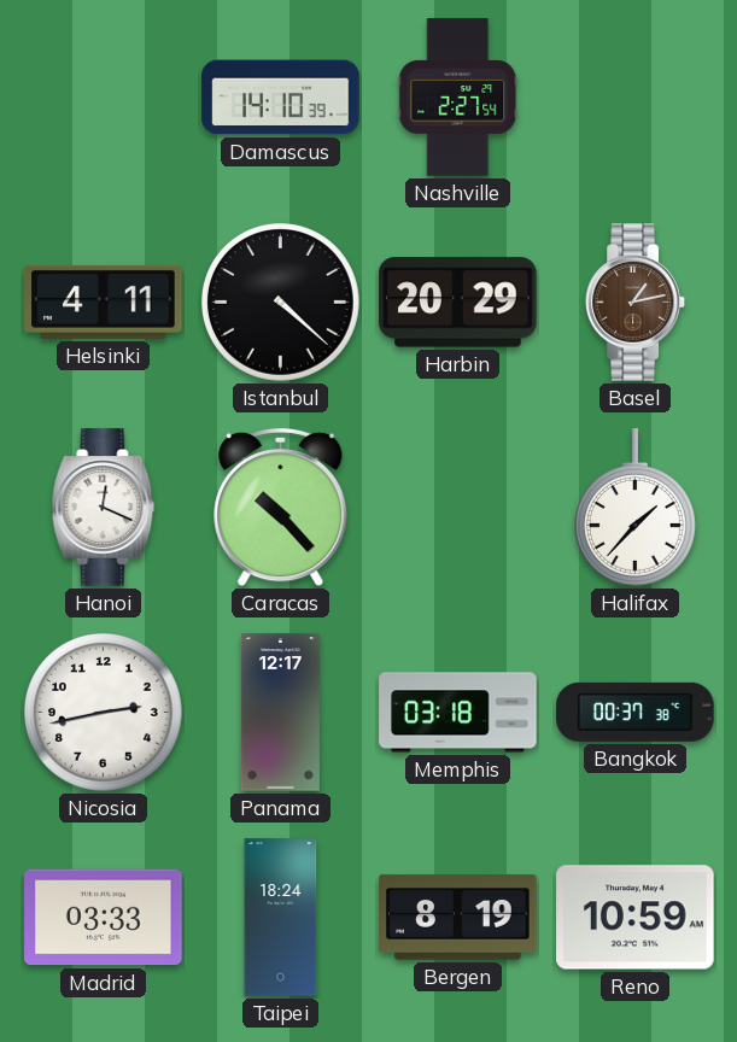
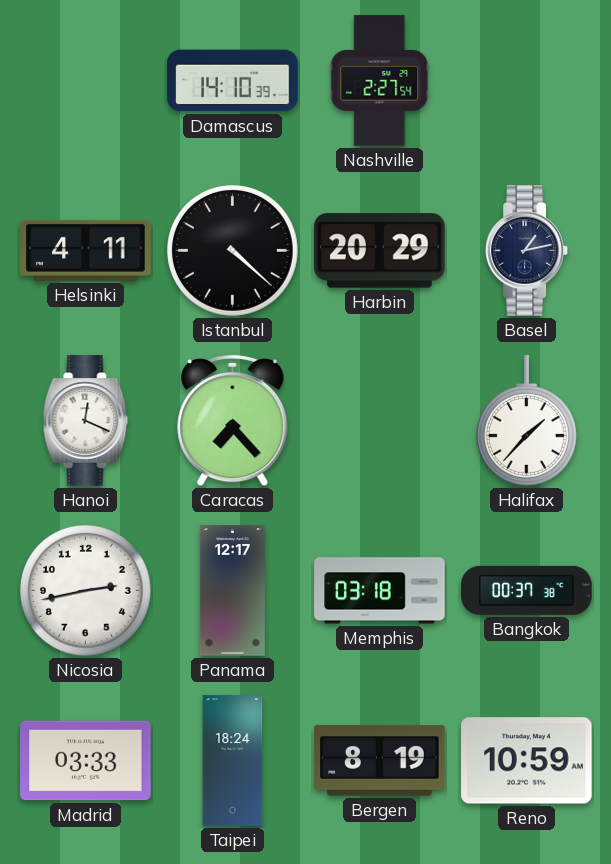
Basel dial: brown -> navy (527, 251)
Caracas: 10:23 -> 7:23 (233, 421)
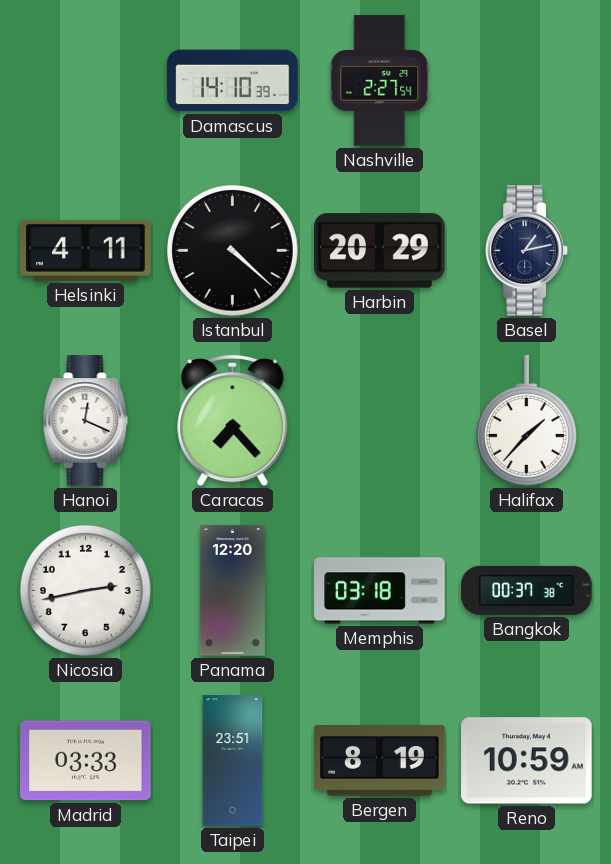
Panama: 12:17 -> 12:20 (232, 591)
Taipei: 18:24 -> 23:51 (233, 761)
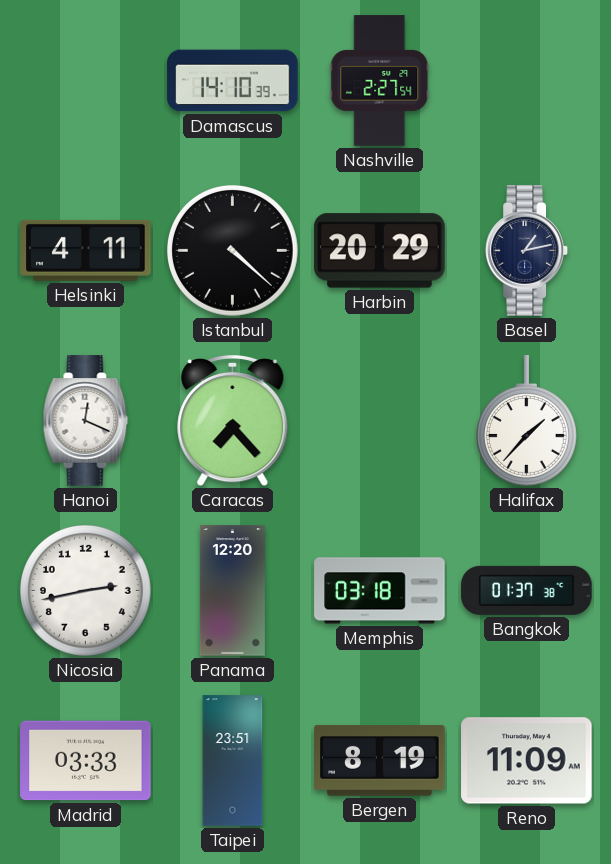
Bangkok: 00:37 -> 01:37 (527, 590)
Reno: 10:59 -> 11:09 (527, 761)
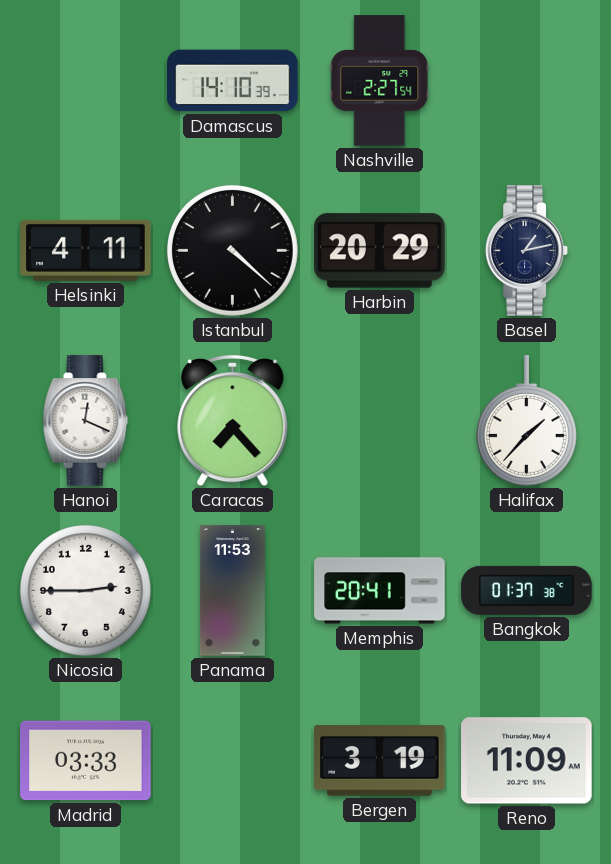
Nicosia: 2:43 -> 2:45 (86, 591)
Panama: 12:20 -> 11:53 (232, 591)
Memphis: 03:18 -> 20:41 (380, 591)
Taipei: 23:51 -> none (233, 761)
Bergen: 8:19 -> 3:19 (380, 761)
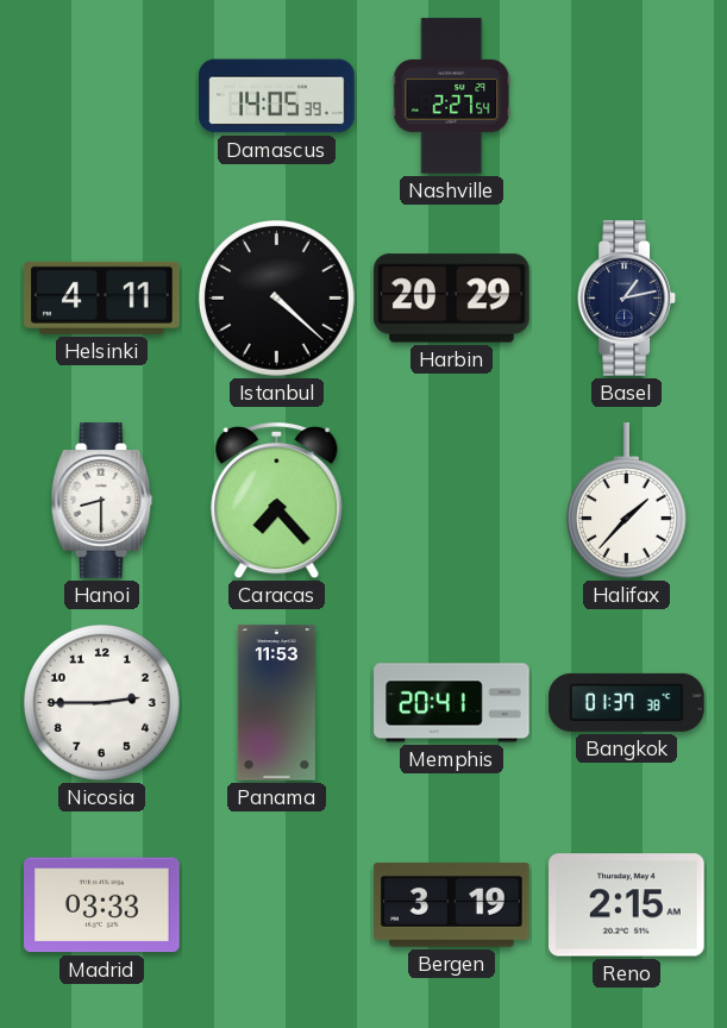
Damascus: 14:10 -> 14:05 (277, 96)
Hanoi: 12:19 -> 8:30 (102, 501)
Reno: 11:09 -> 2:15 (627, 905)
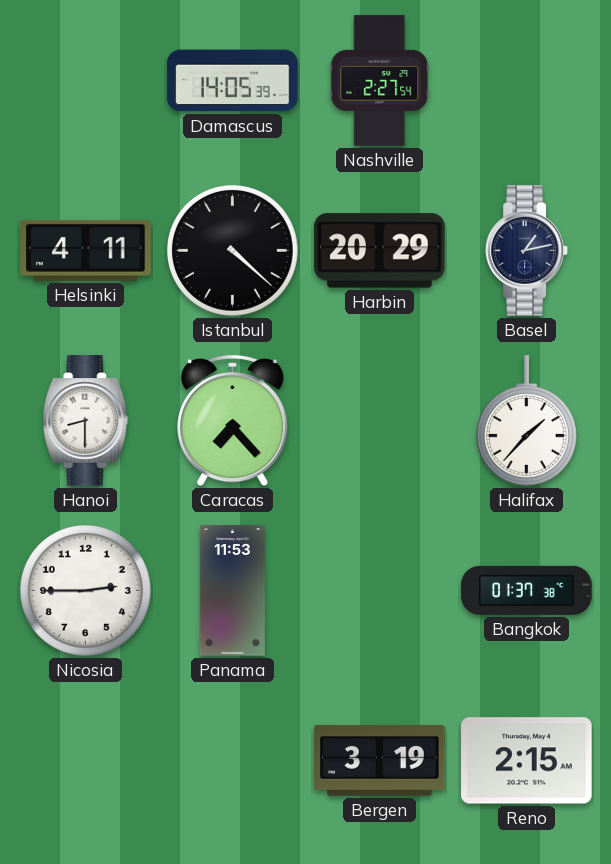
Memphis: 20:41 -> none (452, 703)
Madrid: 03:33 -> none (102, 905)
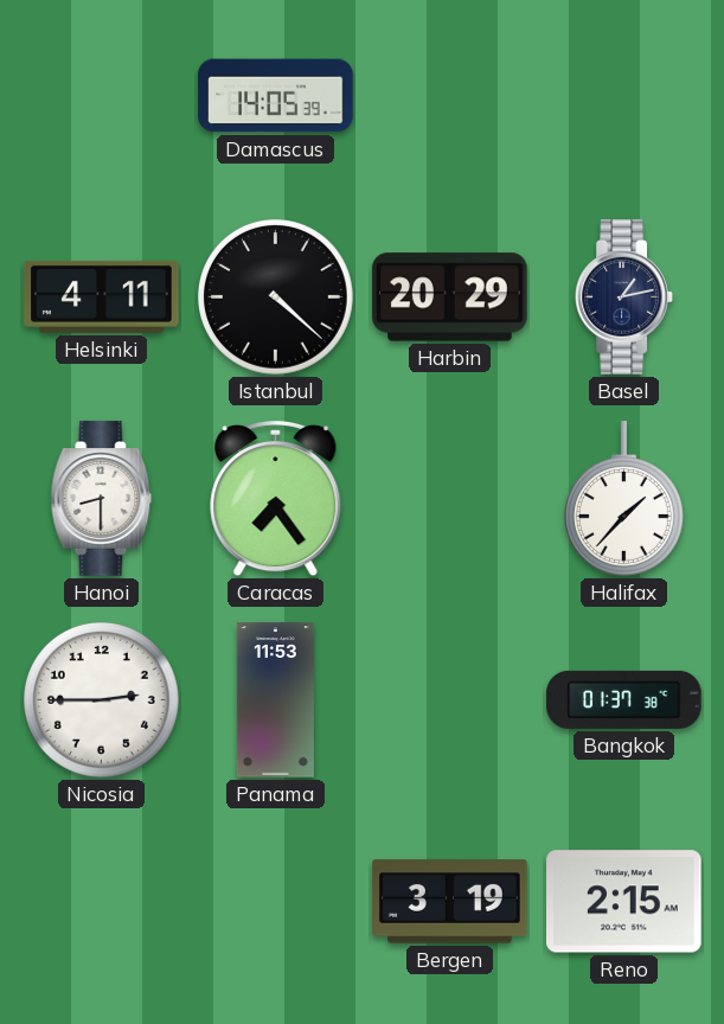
Nashville: 2:27 -> none (380, 81)
Caracas: 7:23 -> 7:24 (276, 499)
